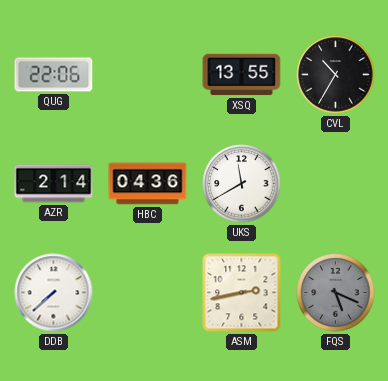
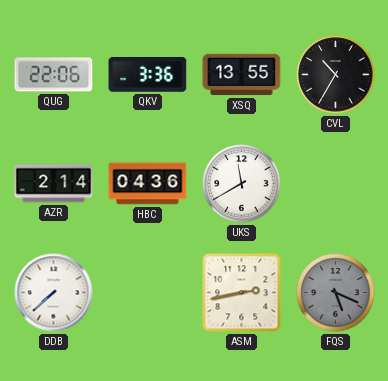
QKV: none -> 3:36 (148, 75)
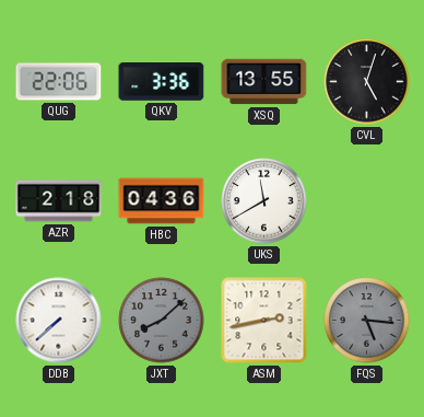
CVL: 10:35 -> 5:03 (367, 82)
AZR: 2:14 -> 2:18 (59, 201)
JXT: none -> 8:08 (162, 321)
FQS: 5:19 -> 5:16 (367, 321)
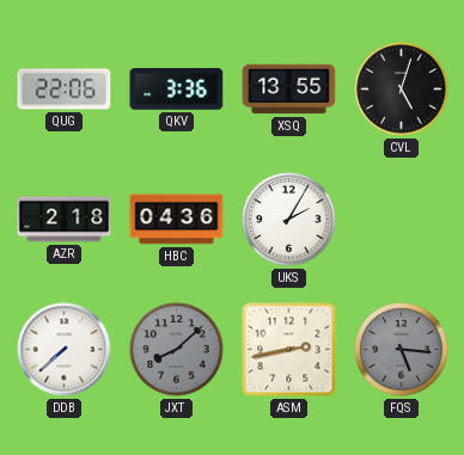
UKS: 11:40 -> 2:05 (289, 220)
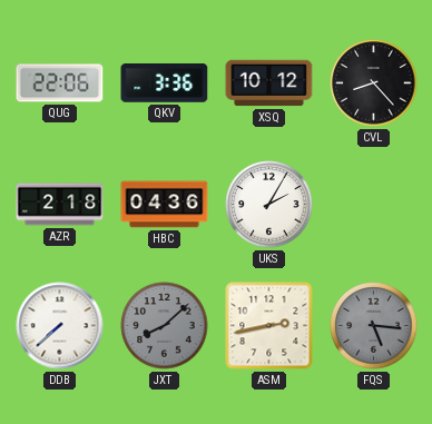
XSQ: 13:55 -> 10:12 (269, 83)
CVL: 5:03 -> 8:23 (374, 83)
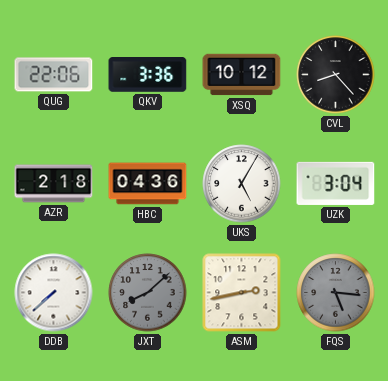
UKS: 2:05 -> 5:05 (242, 184)
UZK: none -> 3:04 (336, 183)
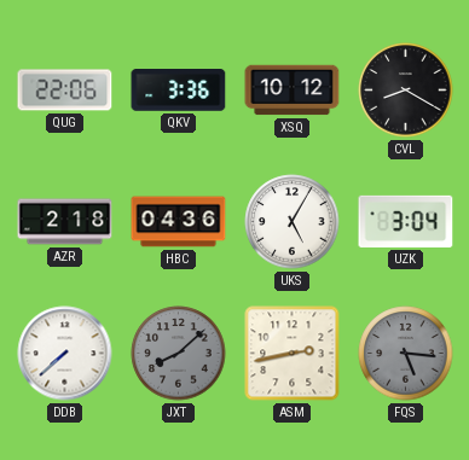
CVL: 8:23 -> 8:20 (406, 91)
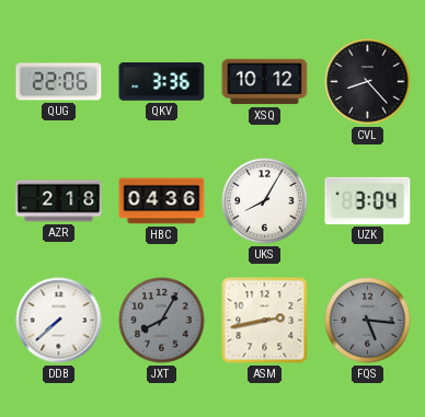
CVL: 8:20 -> 8:23 (368, 82)
UKS: 5:05 -> 8:05 (265, 201)
JXT: 8:08 -> 8:05 (162, 321)
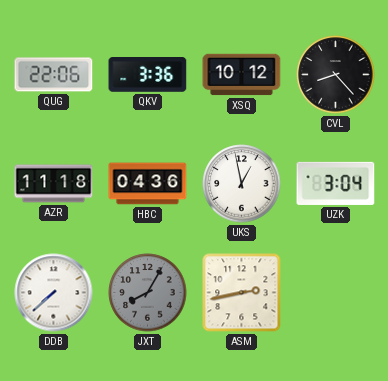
AZR: 2:18 -> 11:18 (54, 184)
UKS: 8:05 -> 12:58 (242, 184)
FQS: 5:16 -> none (368, 321)
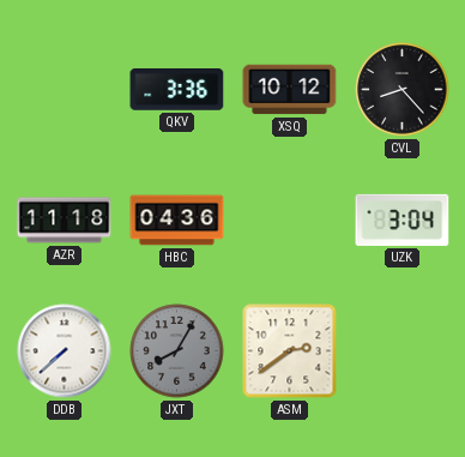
QUG: 22:06 -> none (54, 75)
UKS: 12:58 -> none (242, 184)
ASM: 2:43 -> 2:39 (290, 351)
